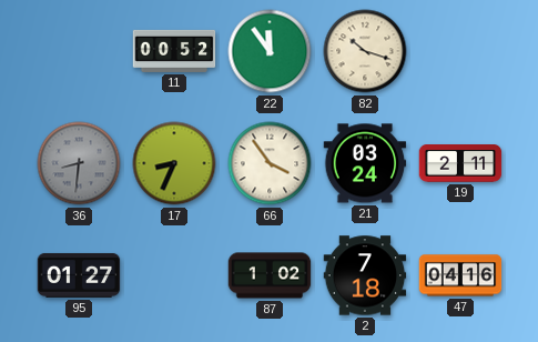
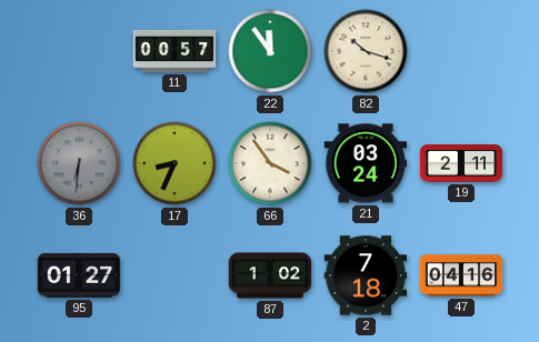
11: 00:52 -> 00:57 (174, 51)
36: 8:31 -> 6:31 (79, 163)
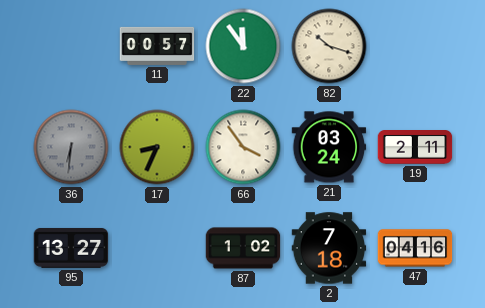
95: 01:27 -> 13:27 (71, 248)
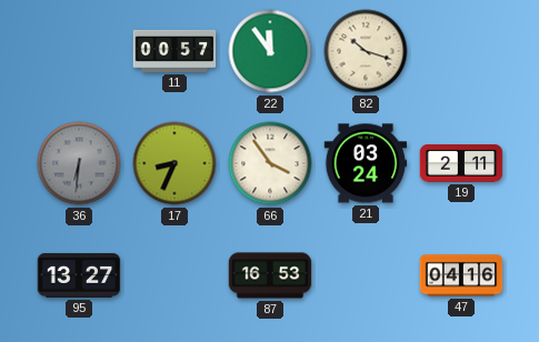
87: 1:02 -> 16:53 (270, 275)
2: 7:18 -> none (329, 248)
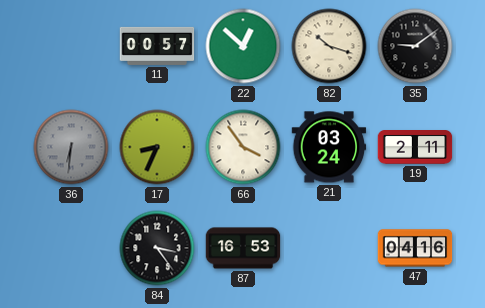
22: 11:54 -> 12:52 (243, 46)
35: none -> 9:09 (415, 46)
95: 13:27 -> none (79, 275)
84: none -> 3:24 (157, 248)
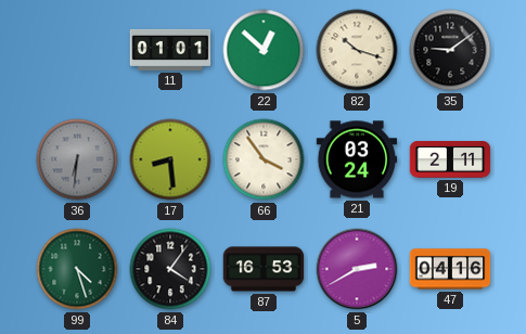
11: 00:57 -> 01:01 (170, 50)
17: 8:34 -> 8:29 (170, 159)
99: none -> 4:27 (77, 269)
84: 3:24 -> 4:06 (170, 269)
5: none -> 2:40 (357, 269)
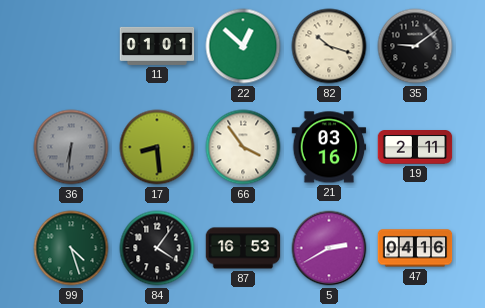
21: 03:24 -> 03:16 (329, 147)
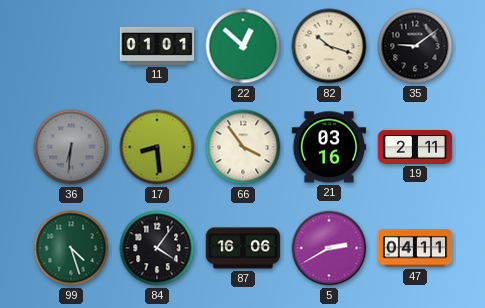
87: 16:53 -> 16:06 (243, 248)
47: 04:16 -> 04:11 (415, 248)
